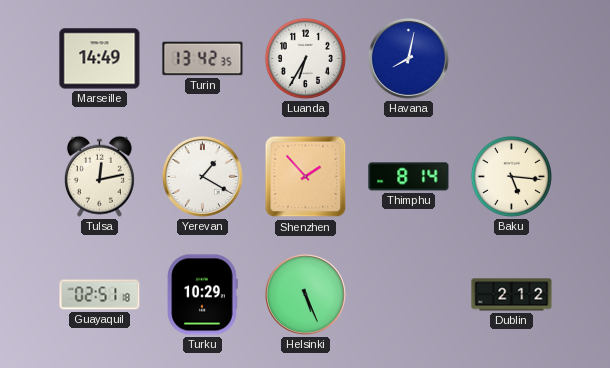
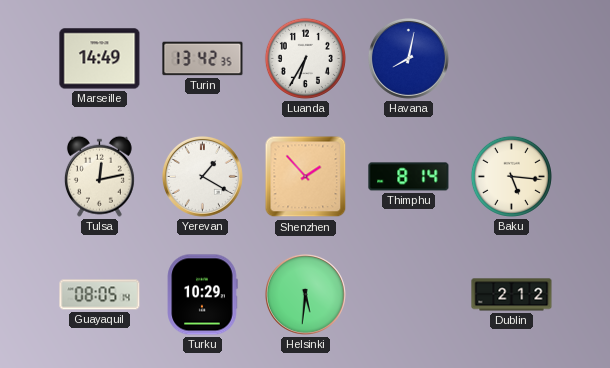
Guayaquil: 02:51 -> 08:05 (100, 295)
Helsinki: 5:26 -> 5:31 (305, 294)
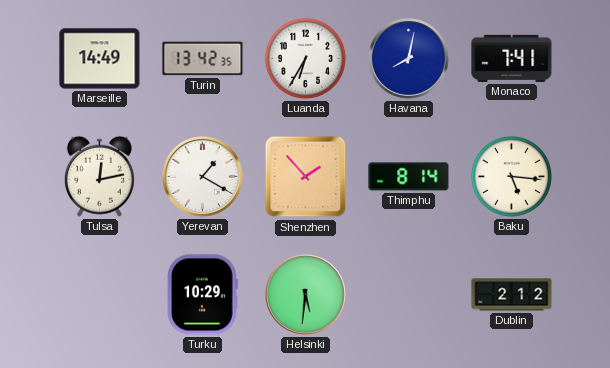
Monaco: none -> 7:41 (512, 58)
Guayaquil: 08:05 -> none (100, 295)
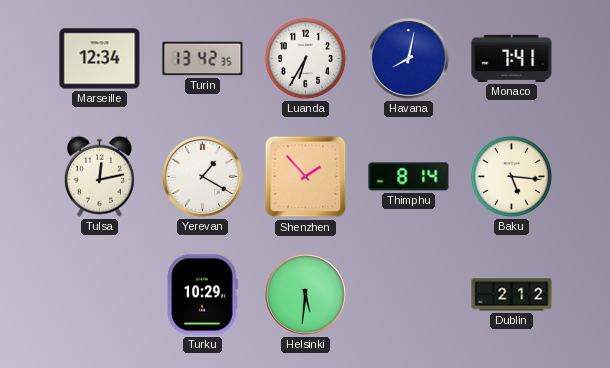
Marseille: 14:49 -> 12:34 (100, 59)
